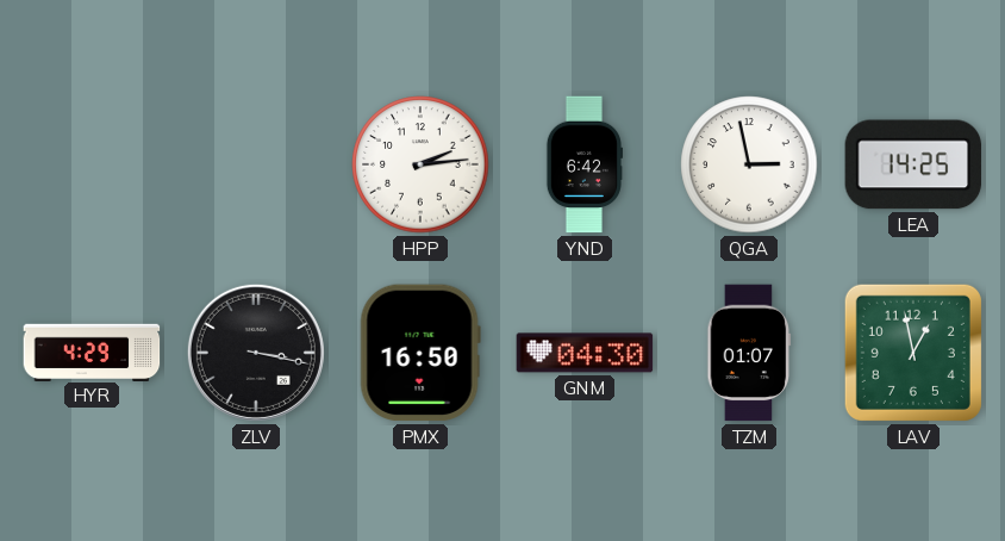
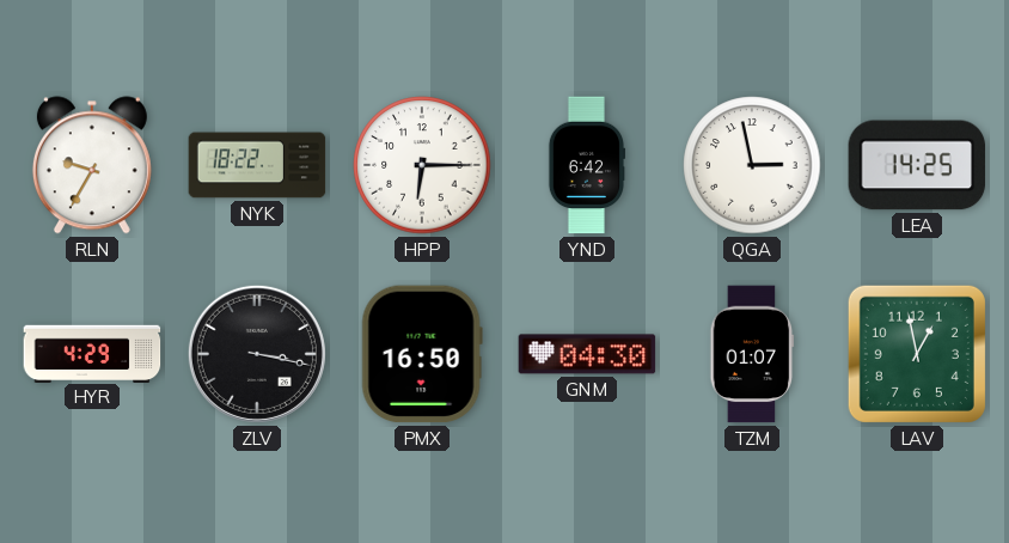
RLN: none -> 9:35 (92, 165)
NYK: none -> 18:22 (257, 165)
HPP: 2:14 -> 6:15 (422, 165)
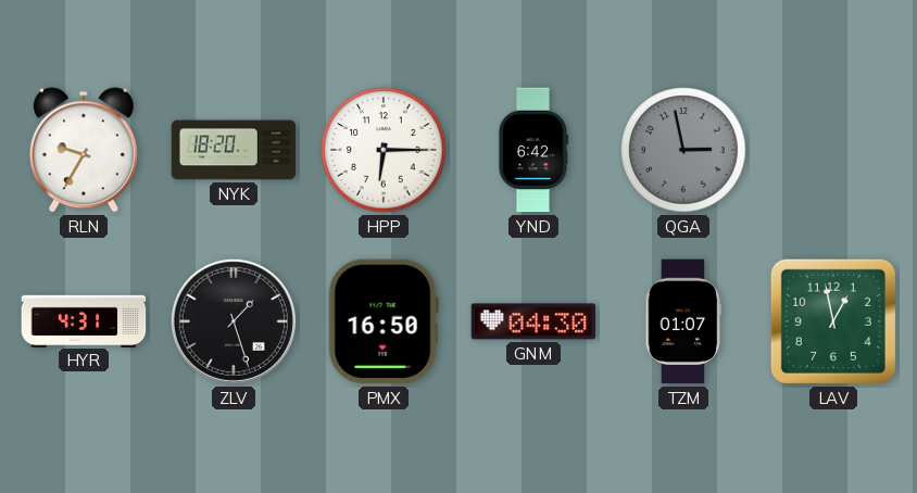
NYK: 18:22 -> 18:20 (234, 150)
QGA dial: white -> grey (683, 150)
LEA: 14:25 -> none (917, 165)
HYR: 4:29 -> 4:31 (84, 320)
ZLV: 3:17 -> 1:27 (234, 321)
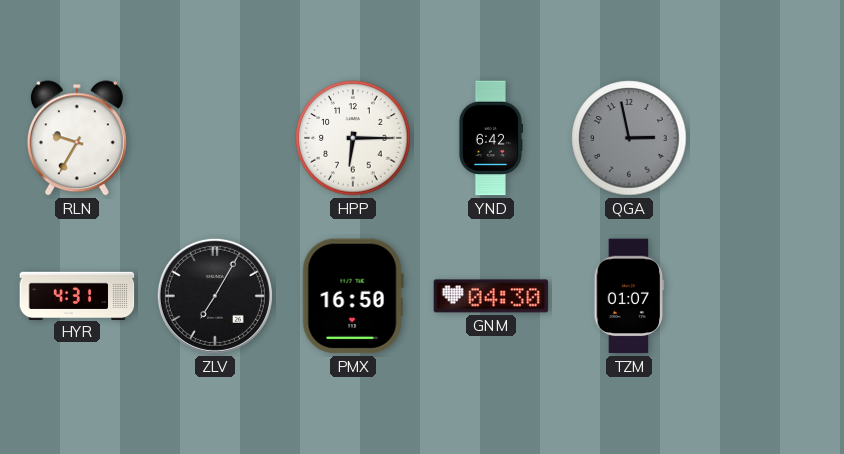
NYK: 18:20 -> none (234, 150)
ZLV: 1:27 -> 7:05 (215, 296)
LAV: 12:58 -> none (833, 321)
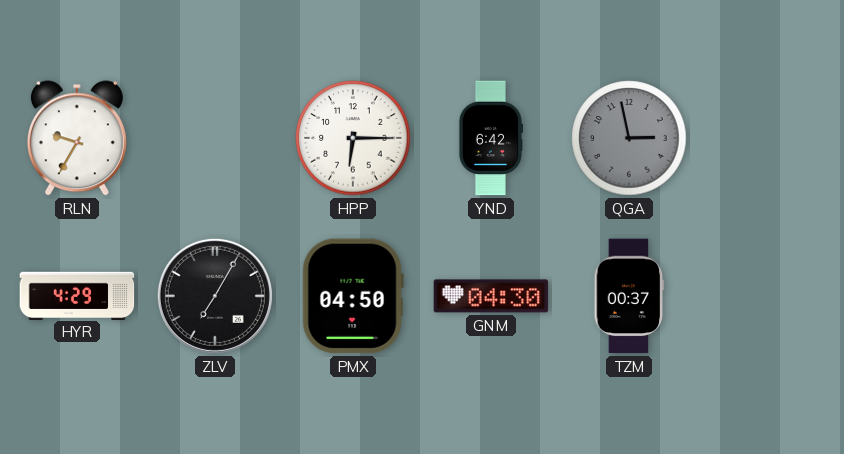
HYR: 4:31 -> 4:29 (77, 295)
PMX: 16:50 -> 04:50 (353, 296)
TZM: 01:07 -> 00:37 (629, 296)
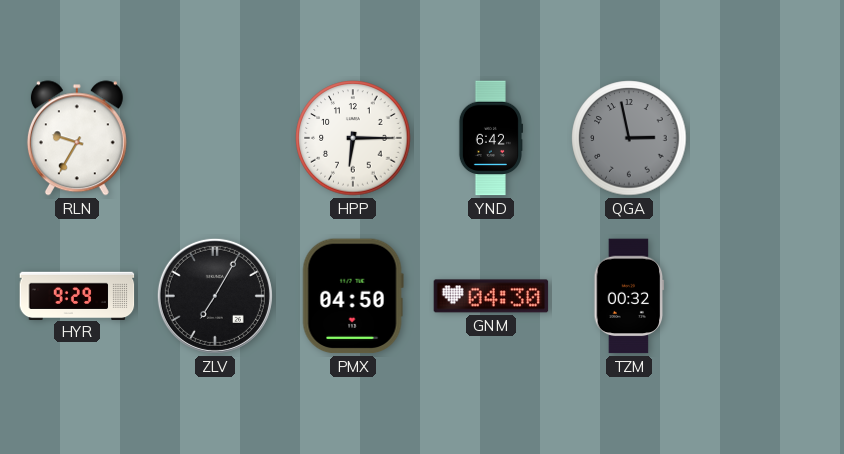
HYR: 4:29 -> 9:29 (77, 295)
TZM: 00:37 -> 00:32 (629, 296)
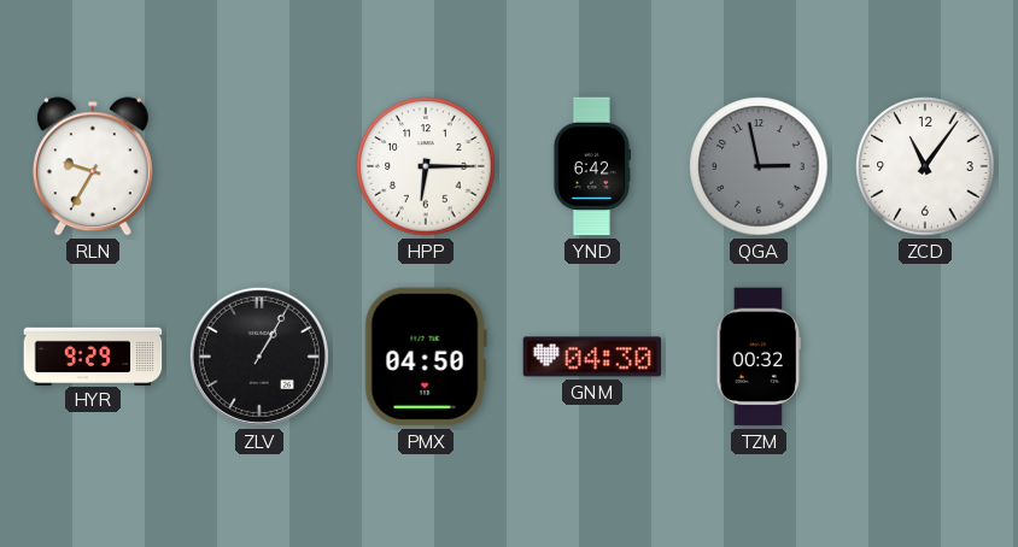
ZCD: none -> 11:06 (925, 166)
ZLV: 7:05 -> 1:05 (259, 357)
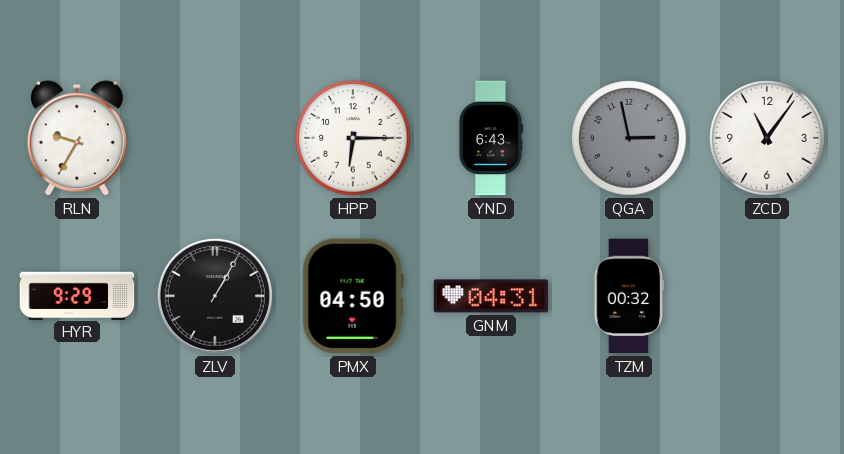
YND: 6:42 -> 6:43 (490, 138)
GNM: 04:30 -> 04:31 (491, 296)
